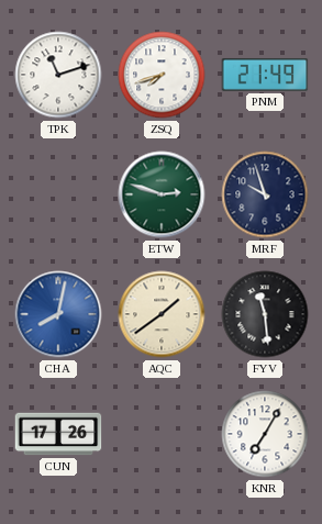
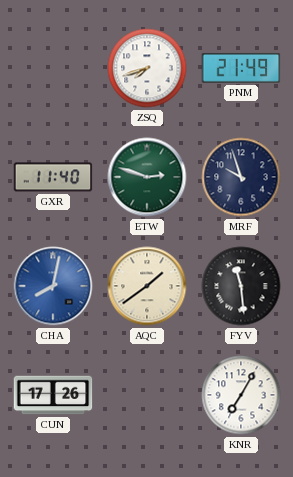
TPK: 11:12 -> none (58, 75)
GXR: none -> 11:40 (53, 177)
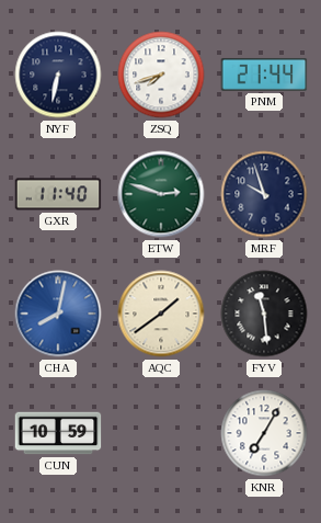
NYF: none -> 6:32 (58, 75)
PNM: 21:49 -> 21:44 (264, 75)
CUN: 17:26 -> 10:59 (58, 433)
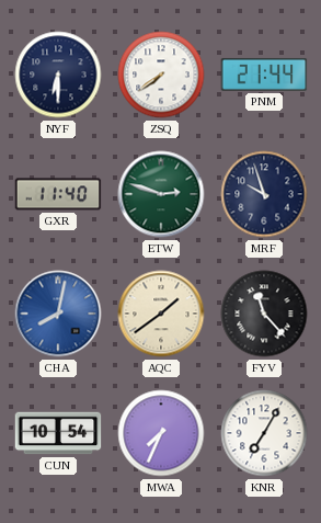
NYF: 6:32 -> 6:30 (58, 75)
ZSQ: 7:42 -> 7:39 (161, 75)
FYV: 11:29 -> 11:23 (264, 314)
CUN: 10:59 -> 10:54 (58, 433)
MWA: none -> 7:34 (161, 433)
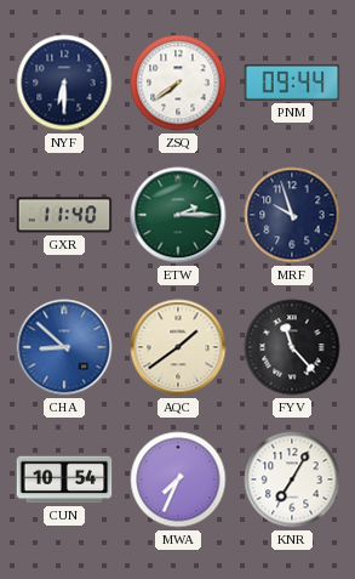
PNM: 21:44 -> 09:44 (292, 83)
ETW: 2:48 -> 2:15 (178, 215)
CHA: 8:02 -> 8:52 (64, 347)
